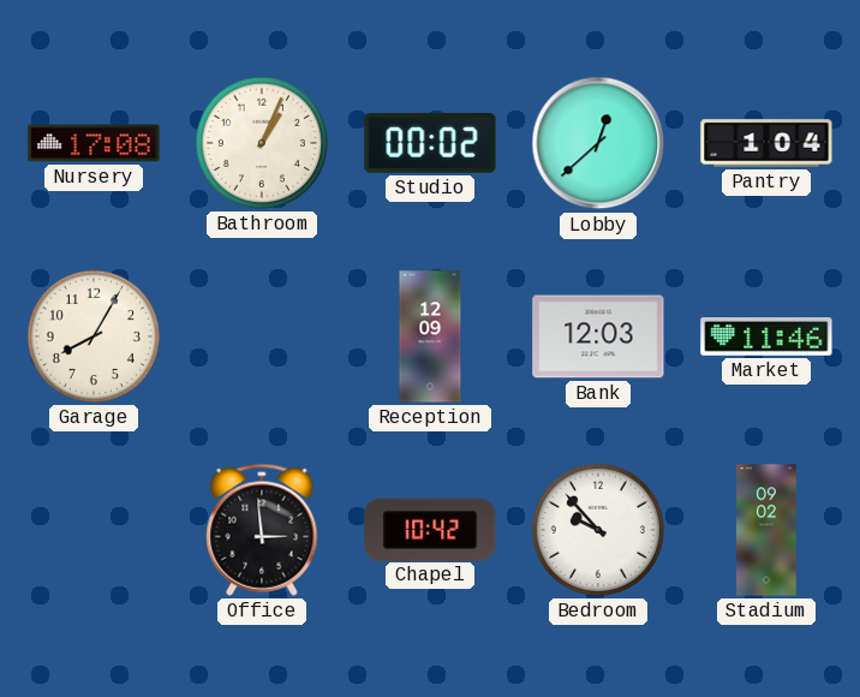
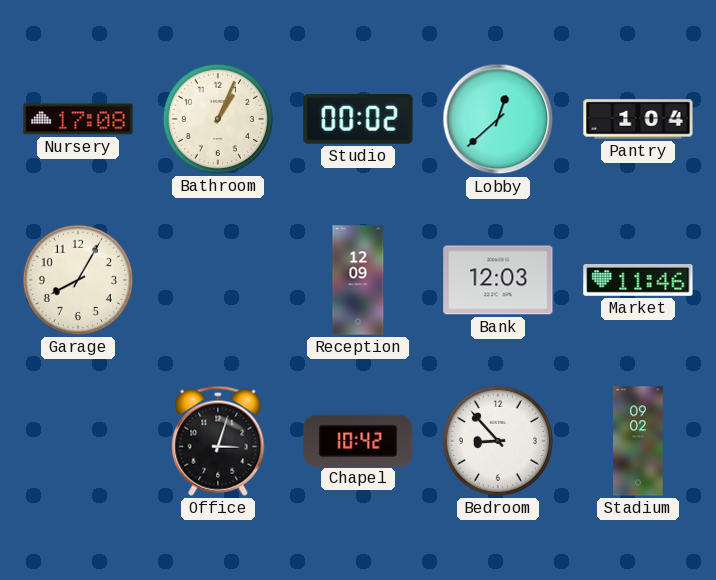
Office: 2:59 -> 3:03 (218, 441)
Bedroom: 9:53 -> 8:53 (498, 441)
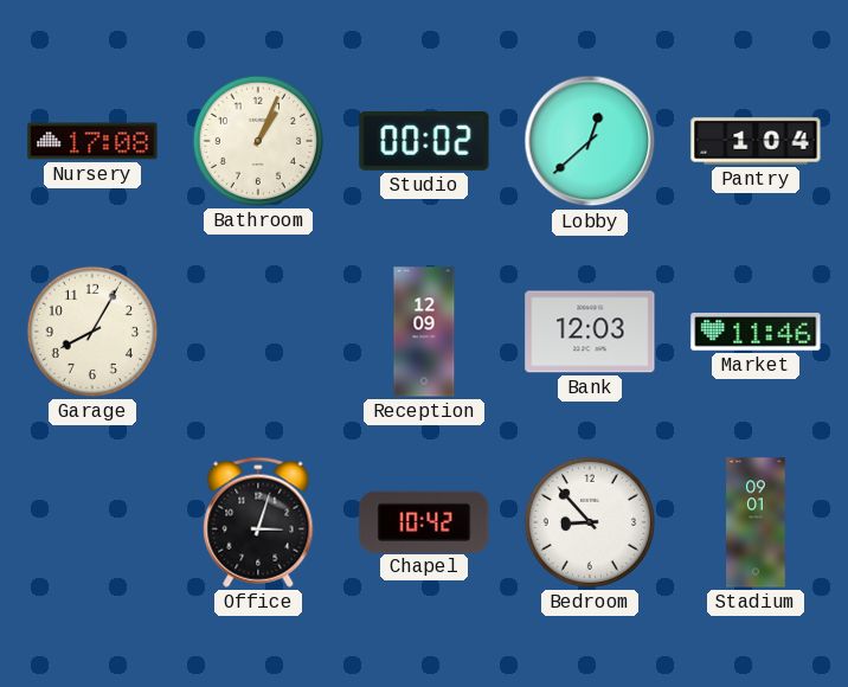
Stadium: 09:02 -> 09:01 (756, 522)
